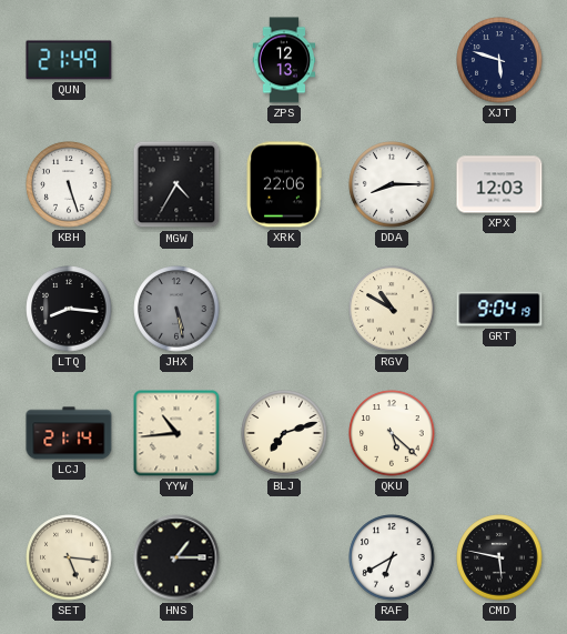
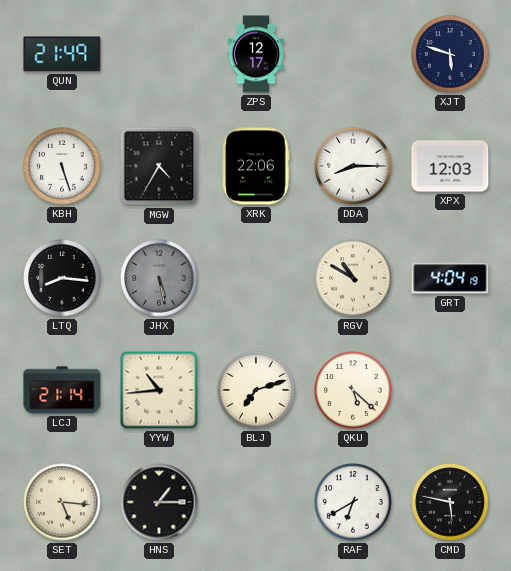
ZPS: 12:13 -> 12:17 (256, 54)
GRT: 9:04 -> 4:04 (450, 278)
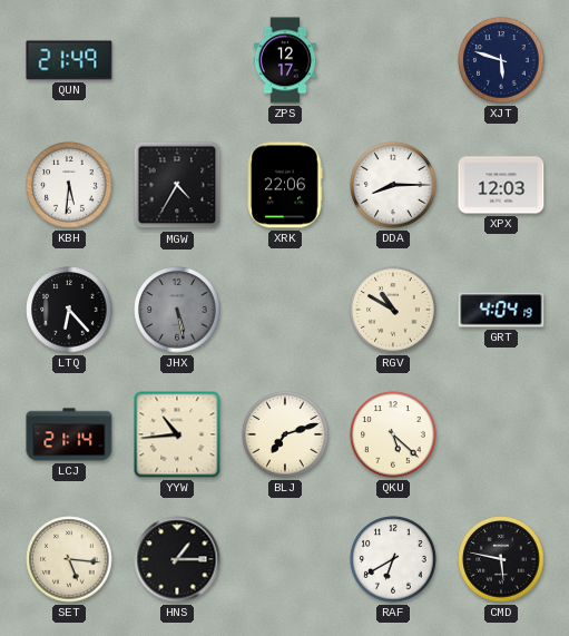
KBH: 5:27 -> 5:31 (69, 185)
LTQ: 8:16 -> 6:23 (69, 310)
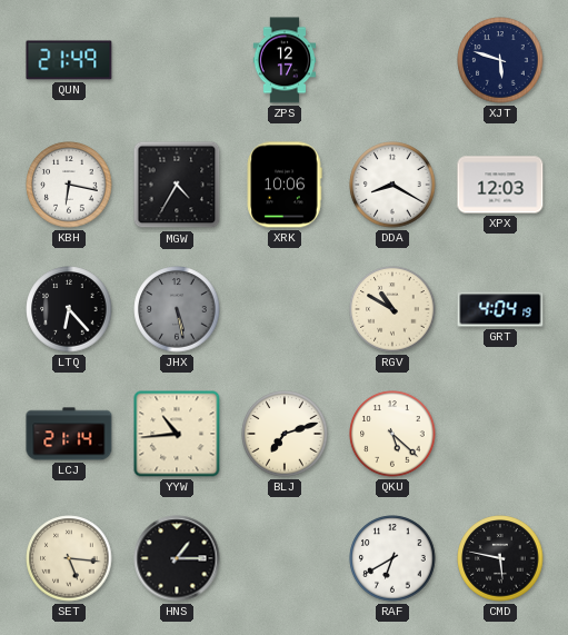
KBH: 5:31 -> 6:17 (69, 185)
XRK: 22:06 -> 10:06 (285, 185)
DDA: 8:15 -> 8:20 (392, 185)
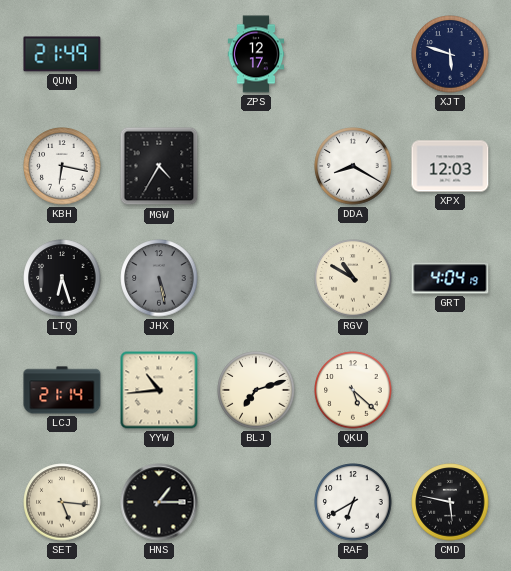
XRK: 10:06 -> none (285, 185)
LTQ: 6:23 -> 6:27 (62, 278)
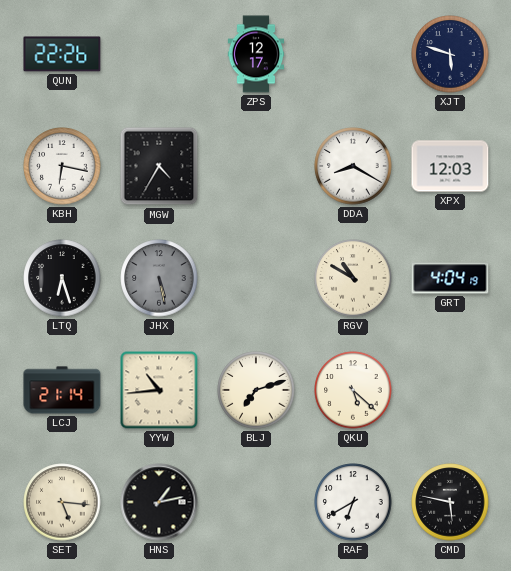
QUN: 21:49 -> 22:26 (62, 54)
HNS: 1:15 -> 1:13 (159, 502)
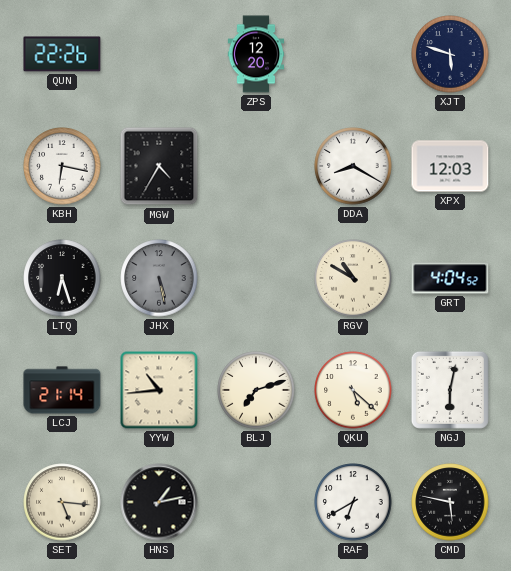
ZPS: 12:17 -> 12:20 (256, 54)
GRT: 4:04:19 -> 4:04:52 (450, 278)
NGJ: none -> 6:02 (450, 390)
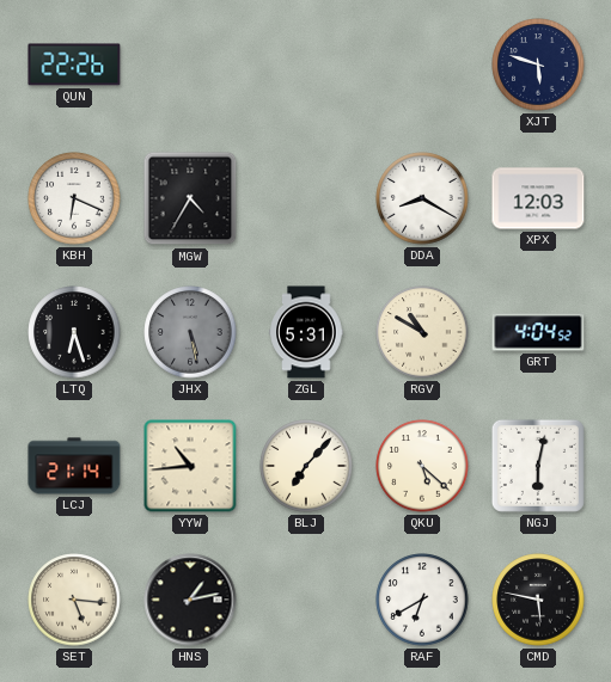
ZPS: 12:20 -> none (256, 54)
KBH: 6:17 -> 6:19 (74, 198)
ZGL: none -> 5:31 (306, 332)
BLJ: 7:12 -> 7:07 (306, 466)
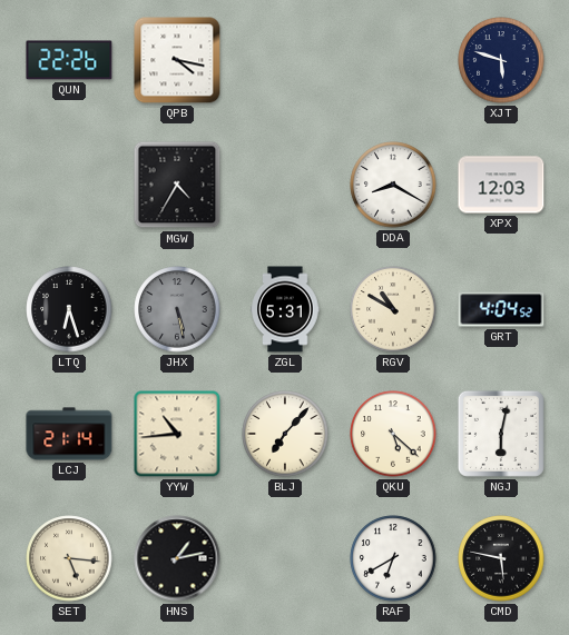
QPB: none -> 4:17 (177, 60)
KBH: 6:19 -> none (74, 198)
